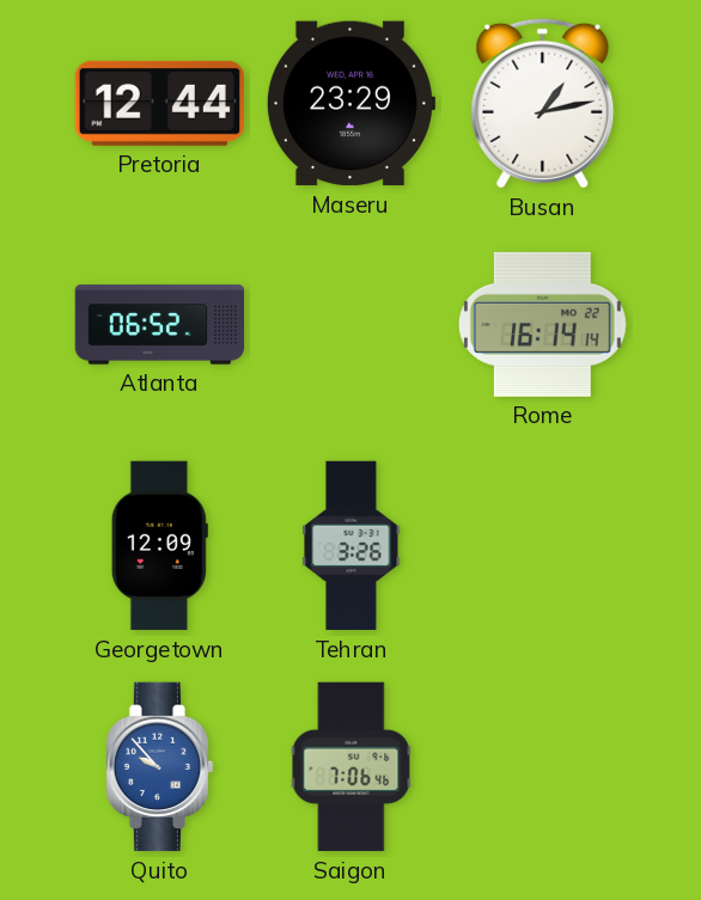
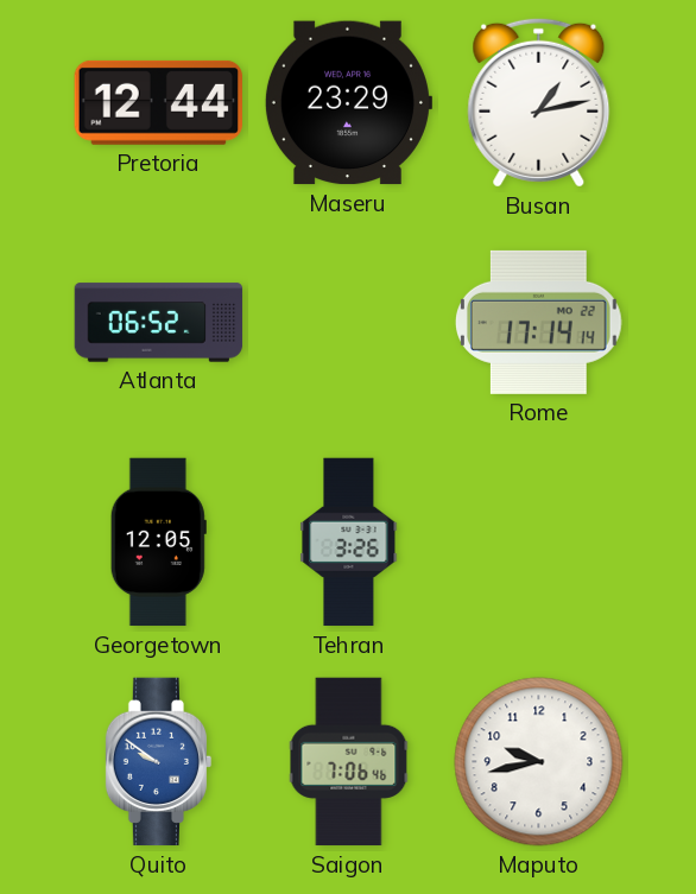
Rome: 16:14 -> 17:14 (538, 322)
Georgetown: 12:09 -> 12:05 (158, 543)
Quito: 9:53 -> 9:51 (159, 762)
Maputo: none -> 9:43 (539, 762)
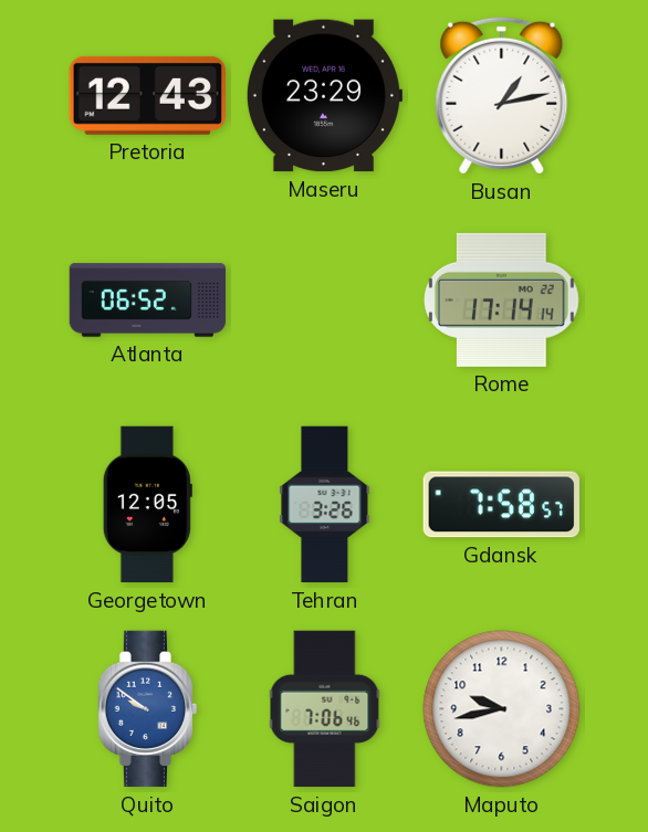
Pretoria: 12:44 -> 12:43 (147, 95)
Gdansk: none -> 7:58 (501, 505)
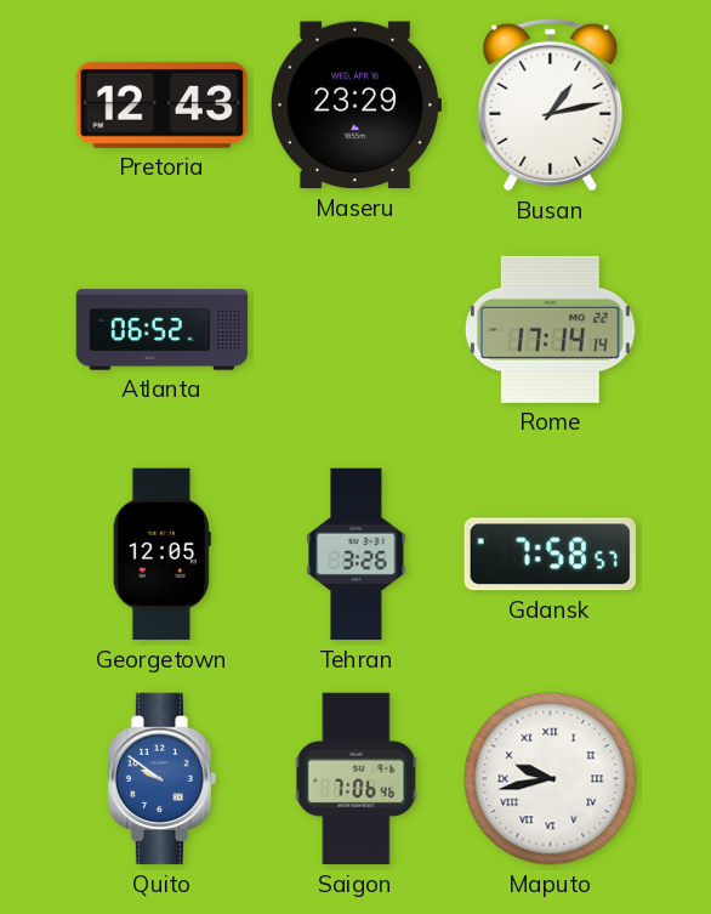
Maputo numerals: Arabic -> Roman (551, 779)
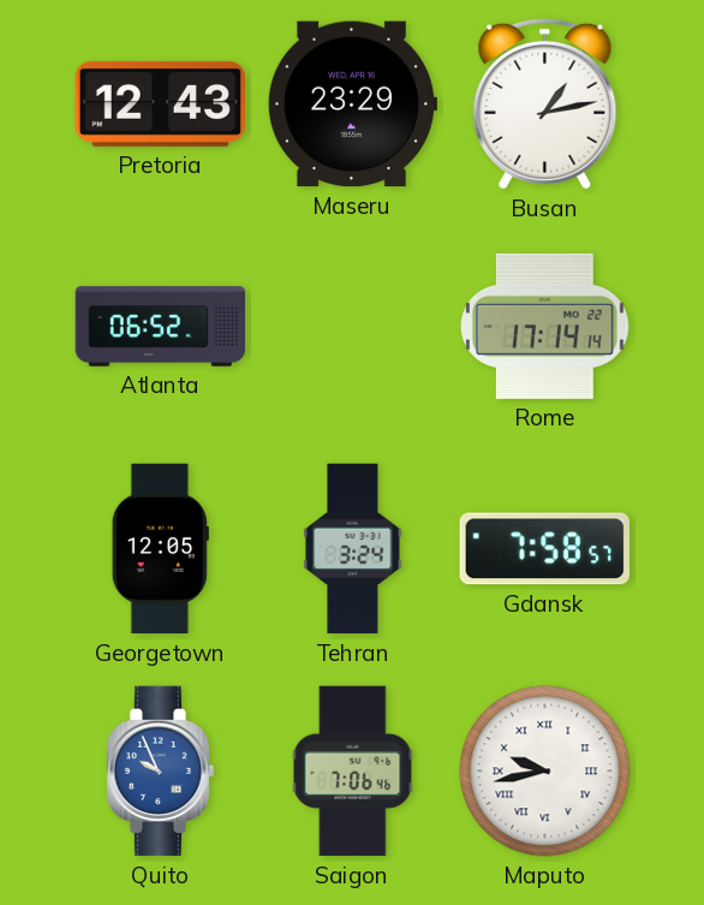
Tehran: 3:26 -> 3:24 (353, 549)
Quito: 9:51 -> 9:56 (161, 772)
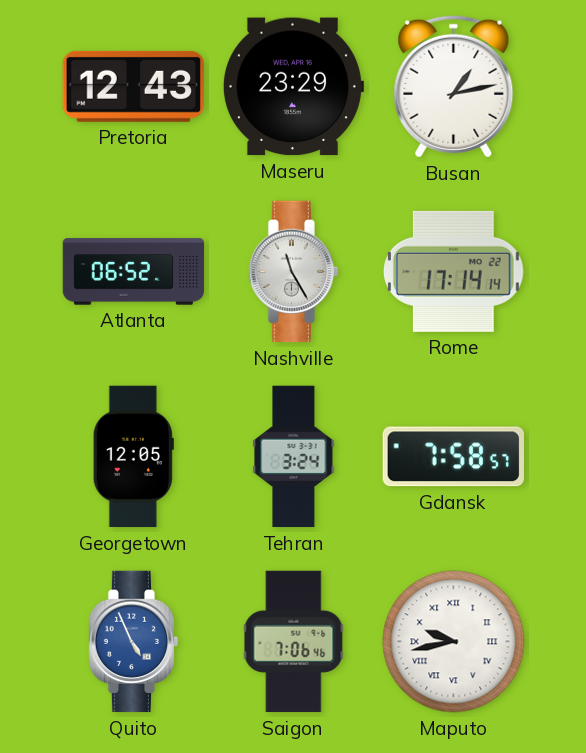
Nashville: none -> 11:25 (294, 272)
Quito: 9:56 -> 4:56 (134, 642)
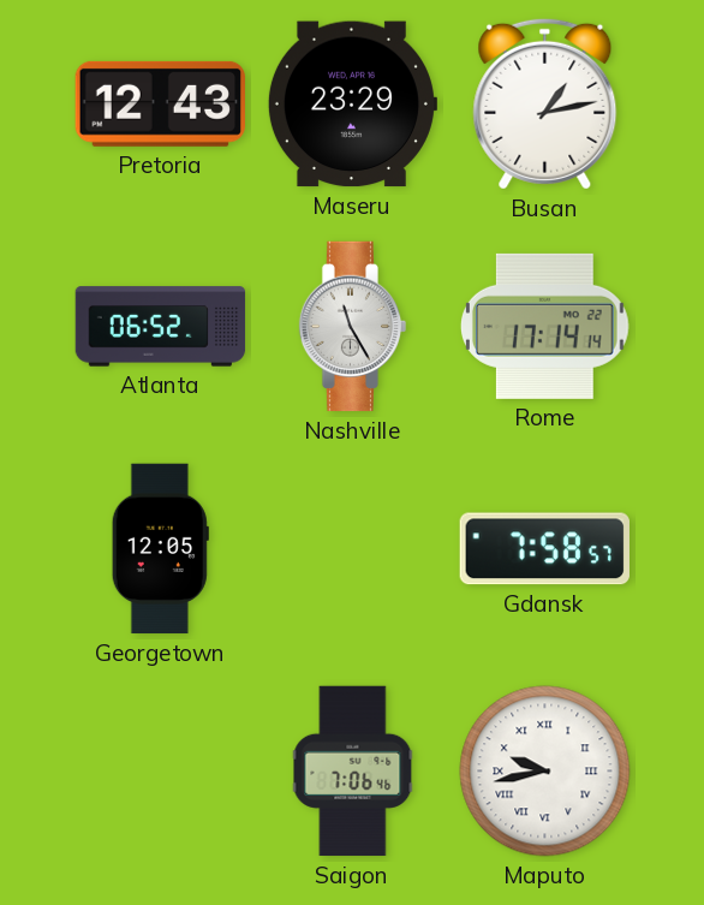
Tehran: 3:24 -> none (294, 457)
Quito: 4:56 -> none (134, 642)
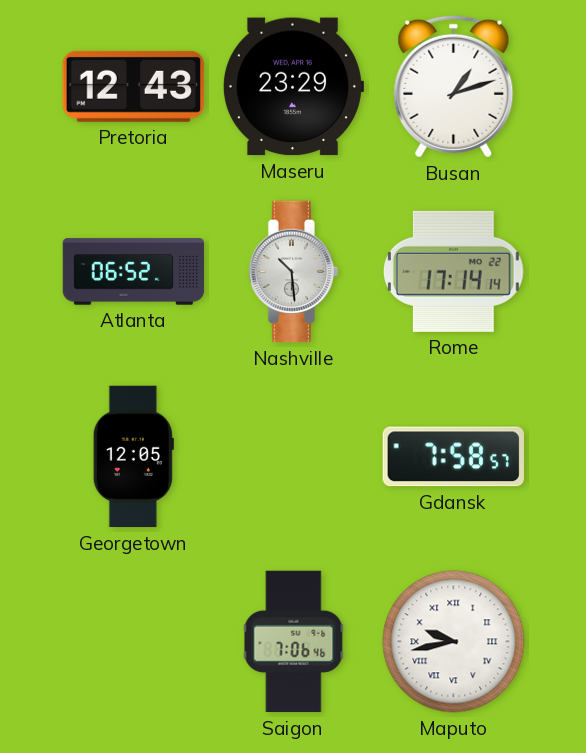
Busan: 1:13 -> 1:12 (454, 86)
Nashville: 11:25 -> 10:29 (294, 272)
